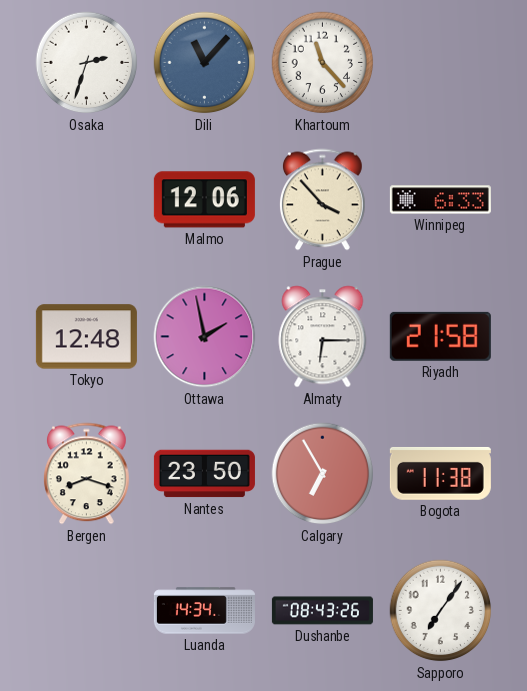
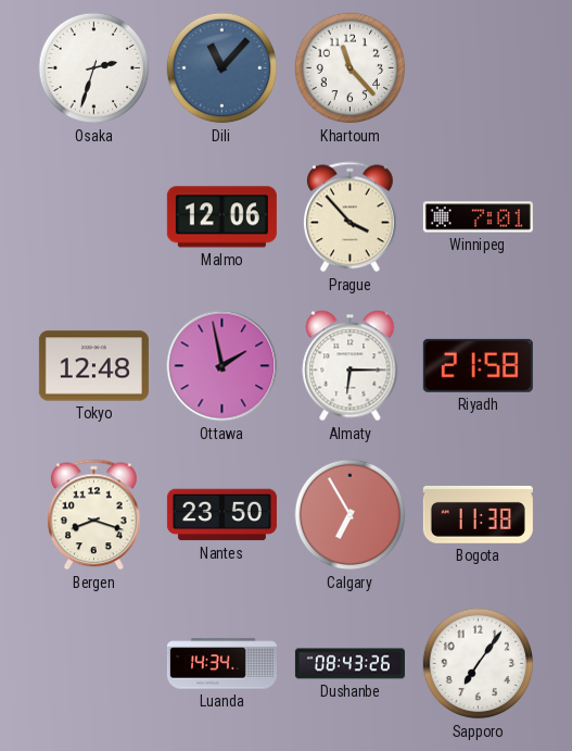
Winnipeg: 6:33 -> 7:01 (478, 217)
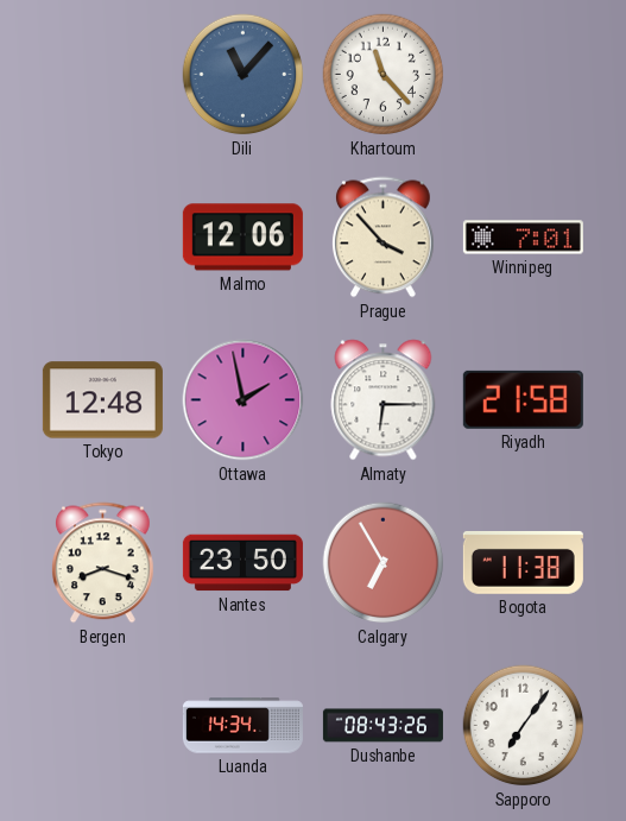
Osaka: 2:33 -> none (94, 68)
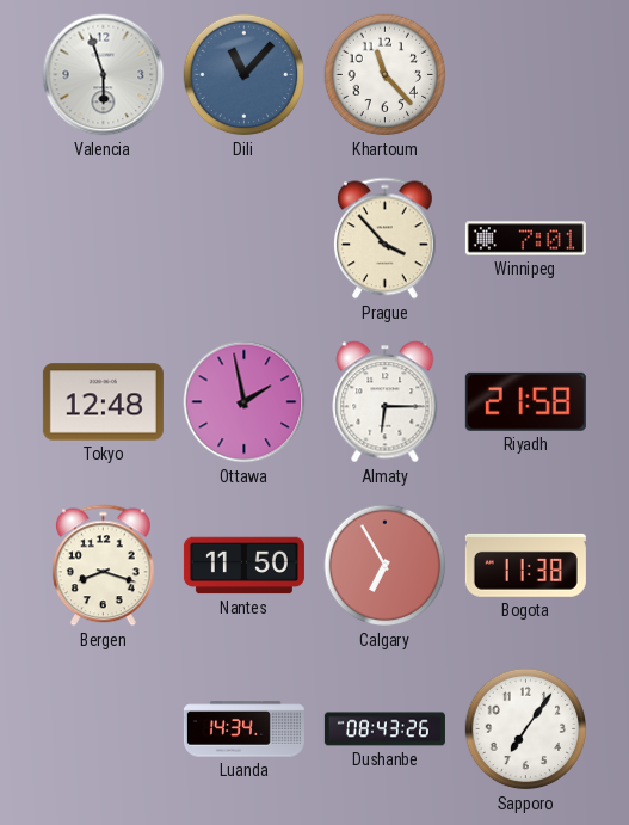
Valencia: none -> 5:57 (104, 75)
Malmo: 12:06 -> none (242, 238)
Nantes: 23:50 -> 11:50 (243, 566)
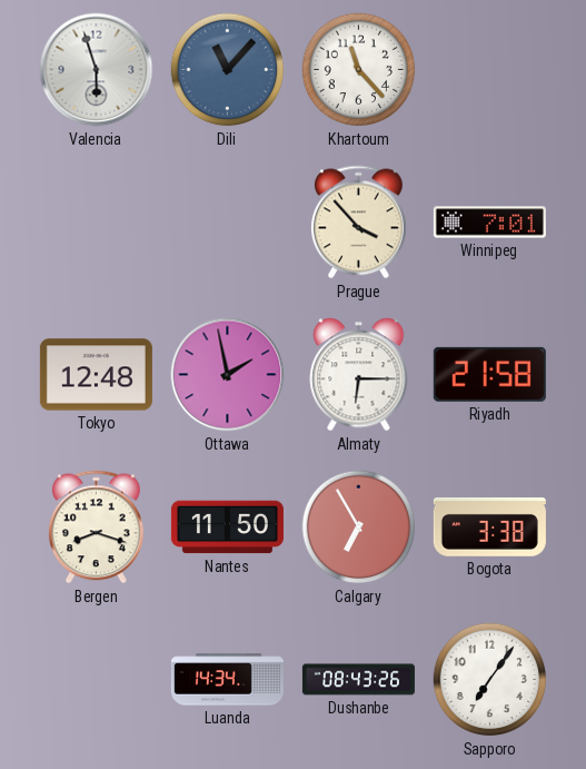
Bogota: 11:38 -> 3:38 (489, 526)
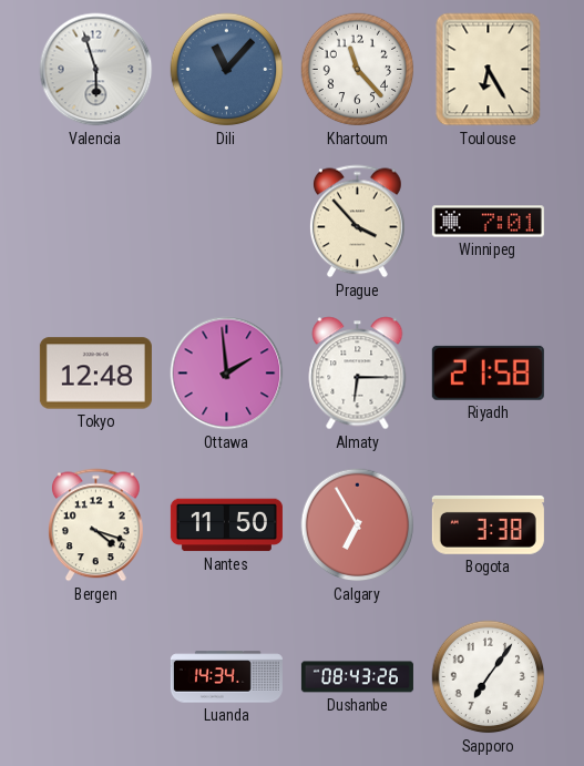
Toulouse: none -> 6:25 (489, 70)
Ottawa: 1:58 -> 1:59 (227, 374)
Bergen: 8:18 -> 4:18 (96, 525)
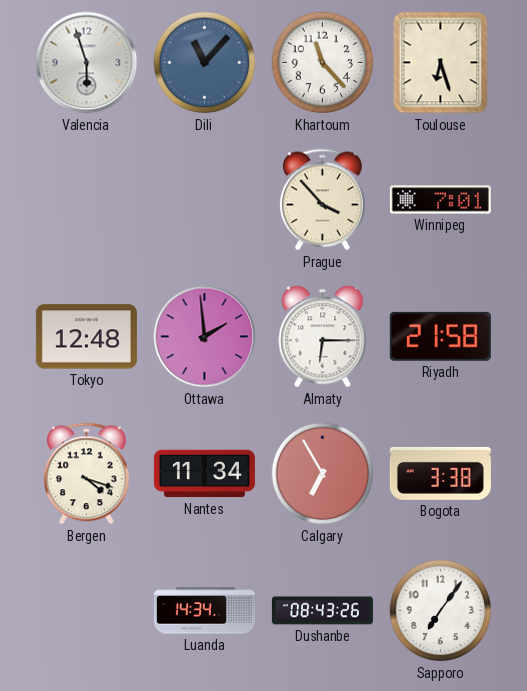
Toulouse: 6:25 -> 6:27 (441, 63)
Nantes: 11:50 -> 11:34 (204, 474)
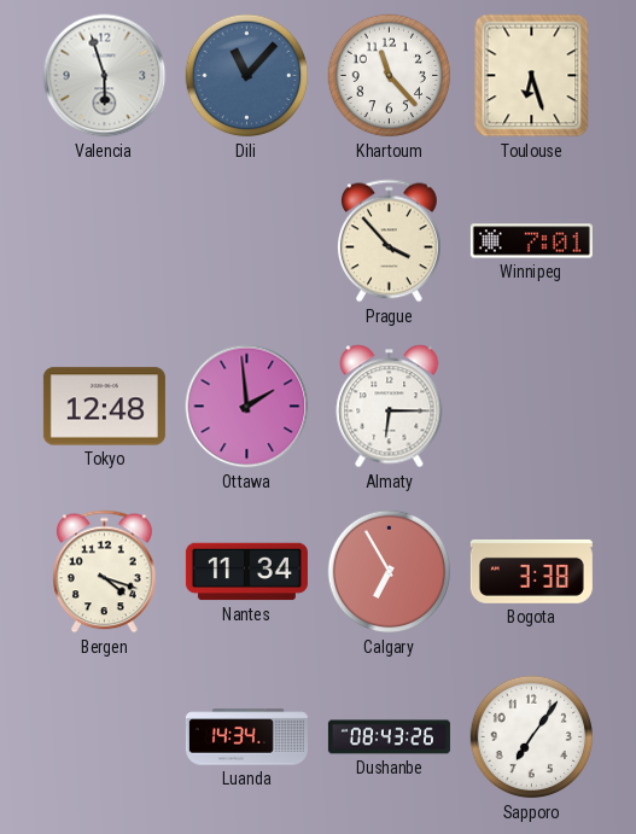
Riyadh: 21:58 -> none (440, 336)
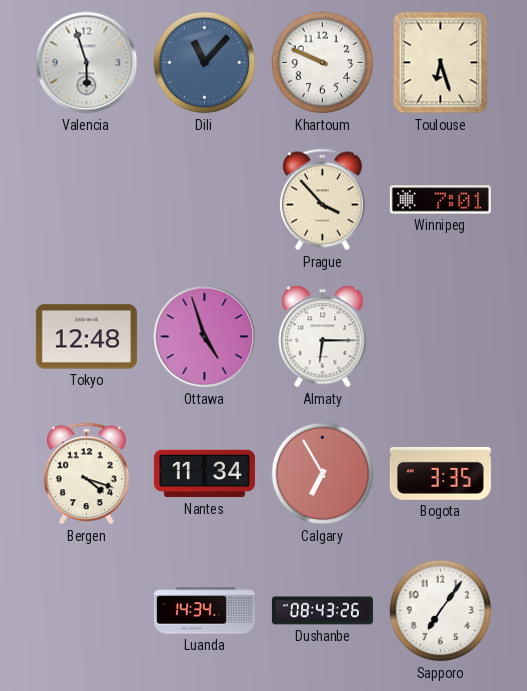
Khartoum: 11:23 -> 9:49 (323, 63)
Ottawa: 1:59 -> 4:57 (205, 337)
Bogota: 3:38 -> 3:35 (440, 473)
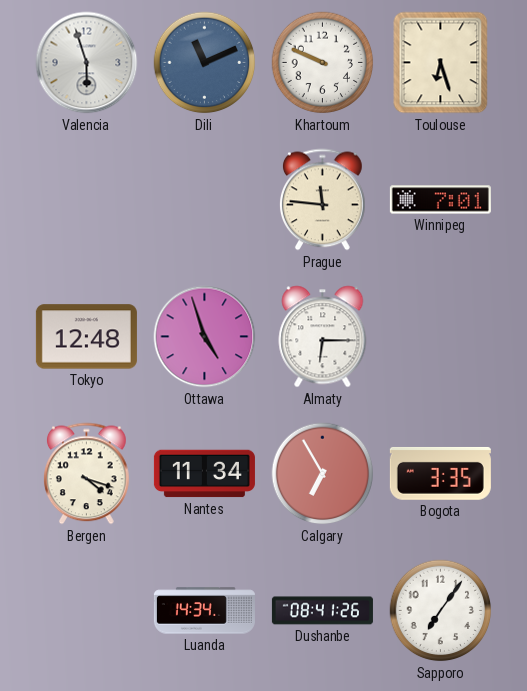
Dili: 11:07 -> 11:11 (205, 63)
Prague: 3:53 -> 11:46 (323, 200)
Dushanbe: 08:43 -> 08:41 (322, 611)
